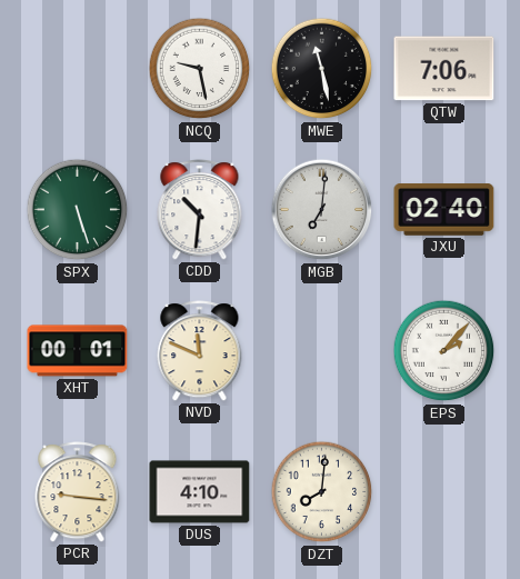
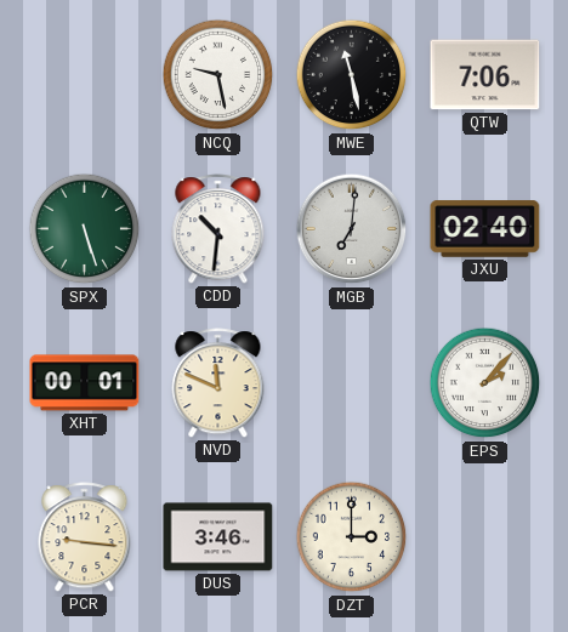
DUS: 4:10 -> 3:46 (218, 537)
DZT: 8:01 -> 3:00 (352, 537)
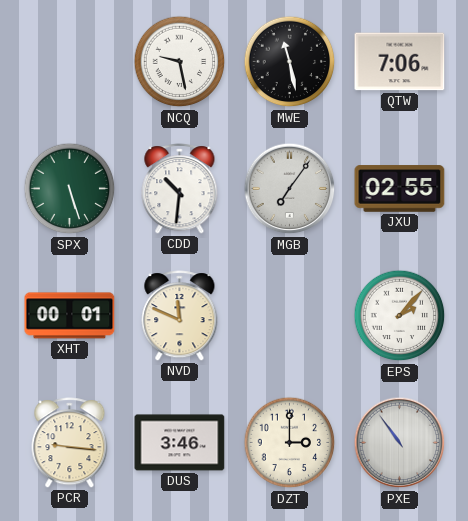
MGB: 7:01 -> 7:06 (290, 189)
JXU: 02:40 -> 02:55 (400, 189)
PXE: none -> 10:54 (400, 443)
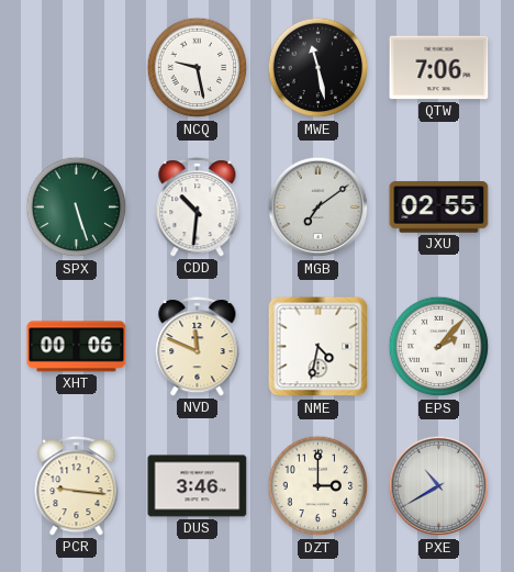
MGB: 7:06 -> 7:09 (319, 208)
XHT: 00:01 -> 00:06 (77, 347)
NME: none -> 4:32 (319, 347)
PXE: 10:54 -> 10:40 (439, 486)
